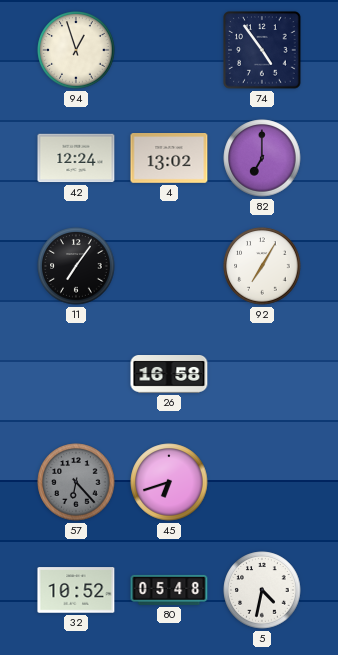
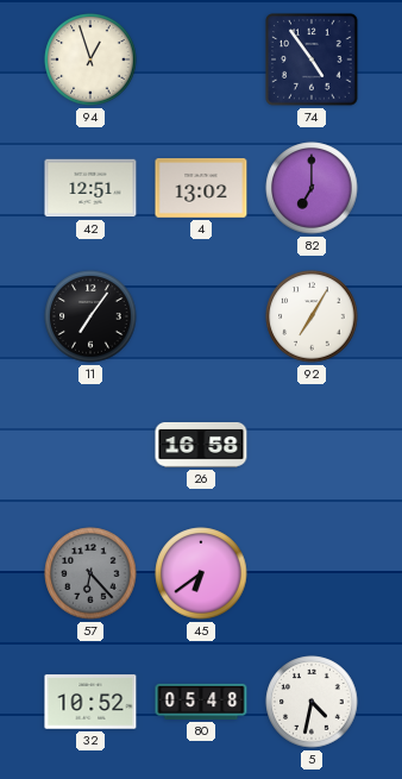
42: 12:24 -> 12:51 (90, 188)
45: 6:42 -> 6:39 (201, 573)
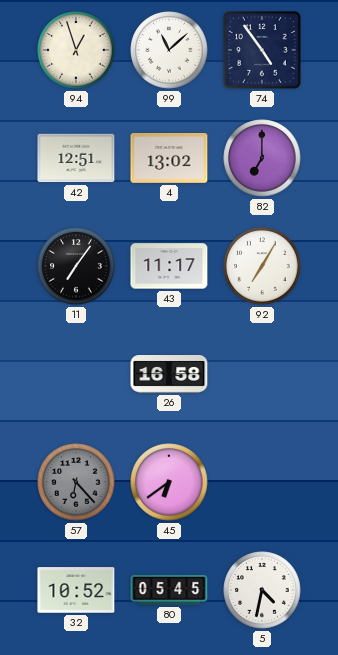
99: none -> 11:08 (169, 50)
43: none -> 11:17 (169, 266)
80: 05:48 -> 05:45 (169, 590)
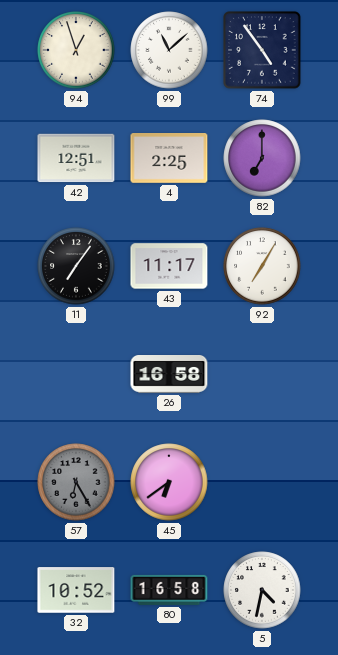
4: 13:02 -> 2:25 (169, 159)
57: 6:23 -> 6:25 (76, 482)
80: 05:45 -> 16:58 (169, 590)
